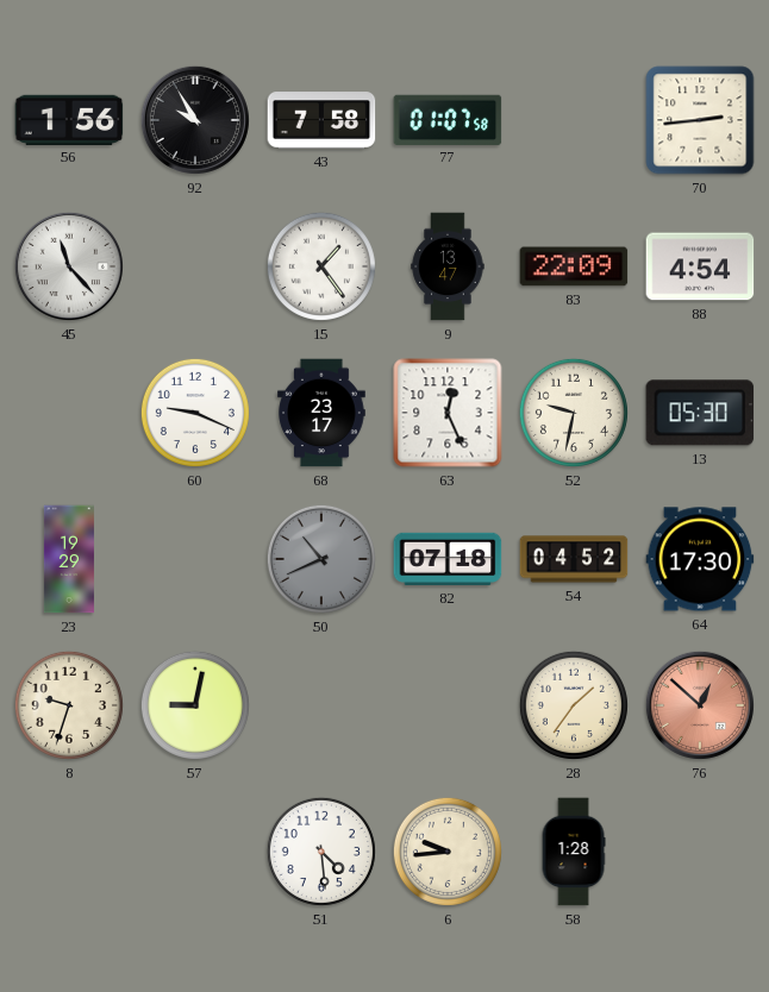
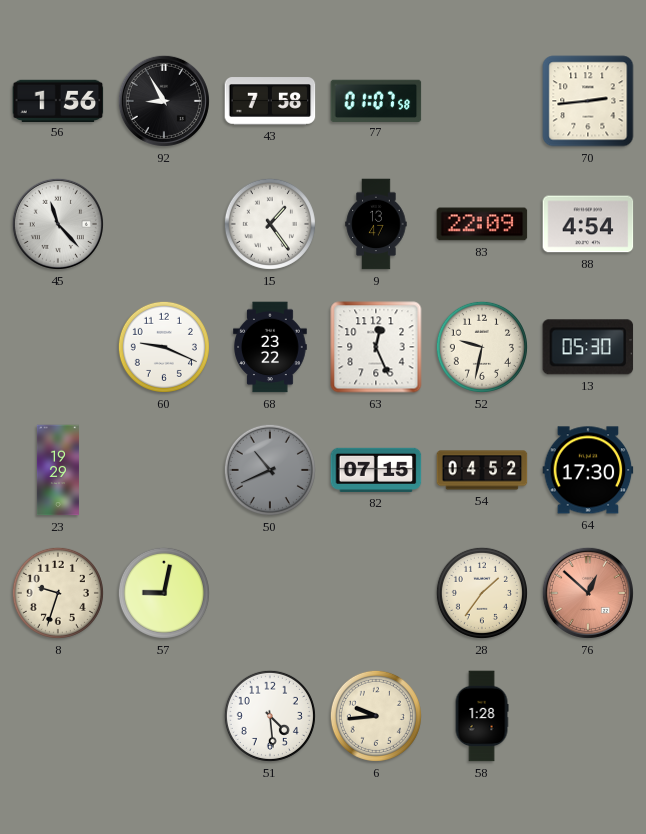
92: 9:55 -> 8:55 (164, 101)
68: 23:17 -> 23:22 (270, 347)
82: 07:18 -> 07:15 (376, 470)
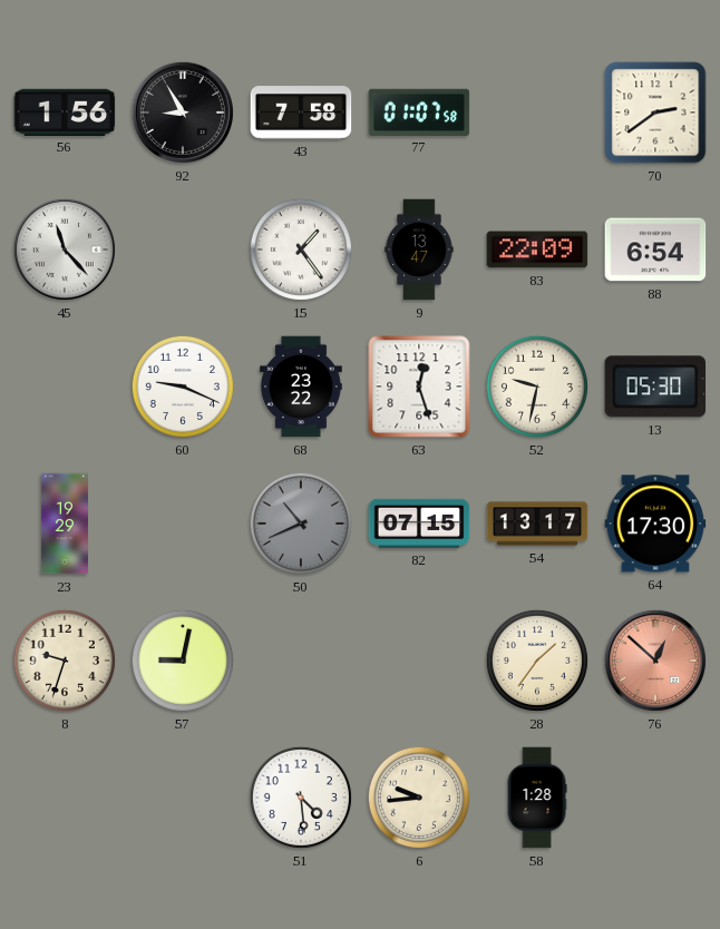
70: 2:44 -> 2:39 (655, 113)
88: 4:54 -> 6:54 (655, 250)
63: 12:26 -> 12:27 (419, 387)
54: 04:52 -> 13:17 (537, 524)
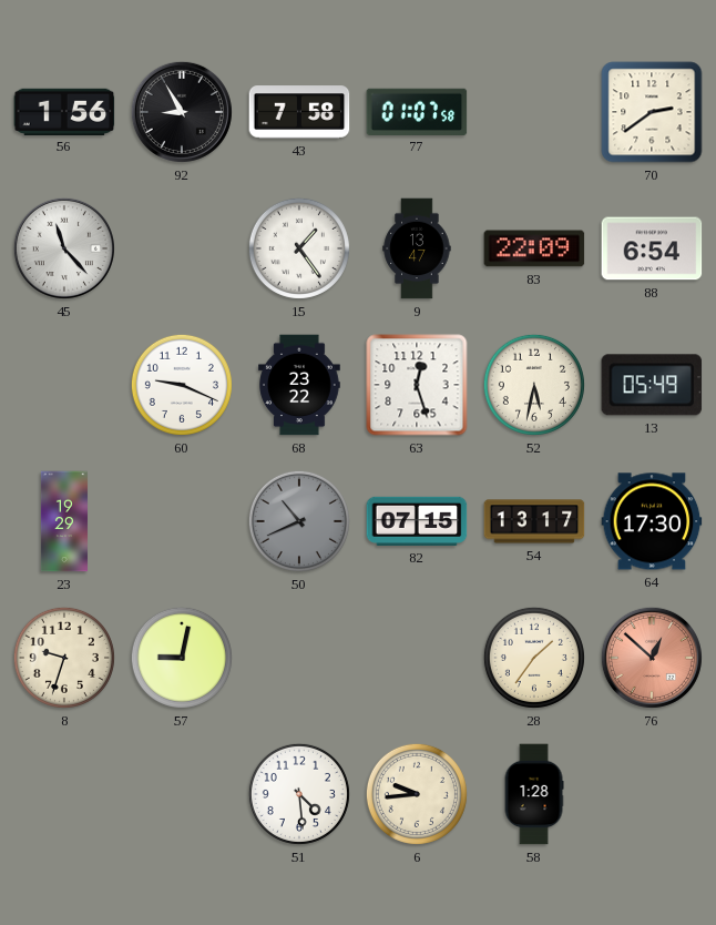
52: 9:32 -> 5:32 (534, 385)
13: 05:30 -> 05:49 (652, 385)
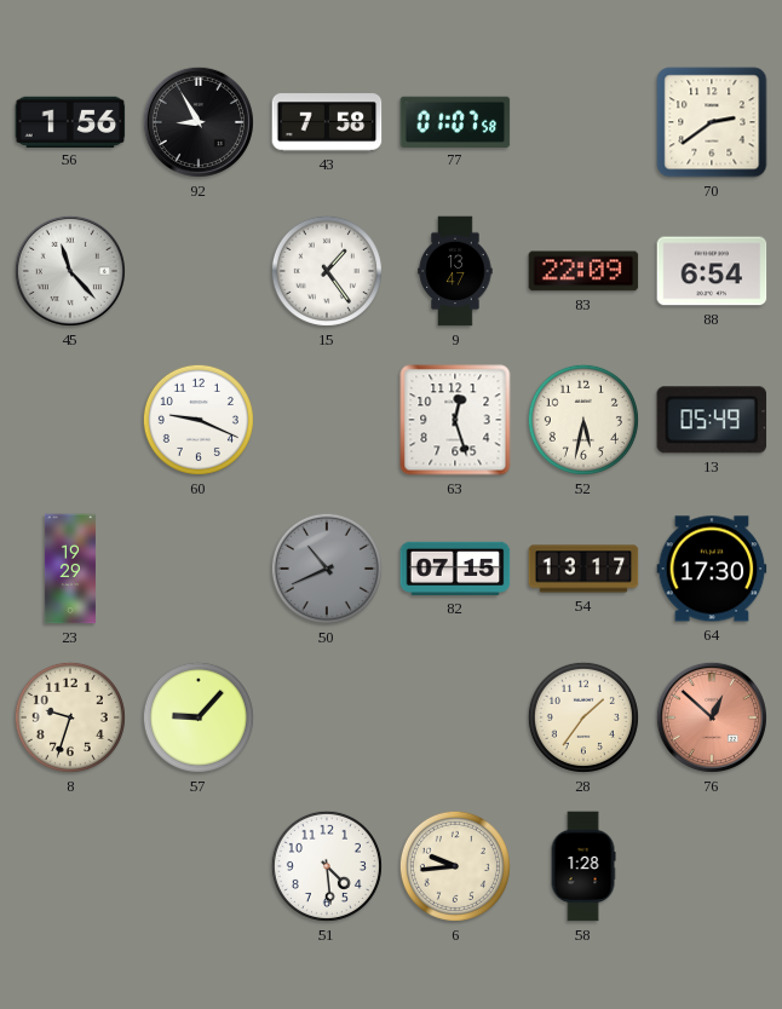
68: 23:22 -> none (299, 385)
57: 9:02 -> 9:07 (199, 717)
